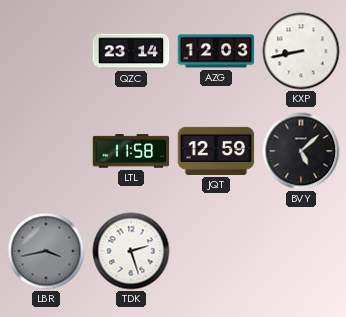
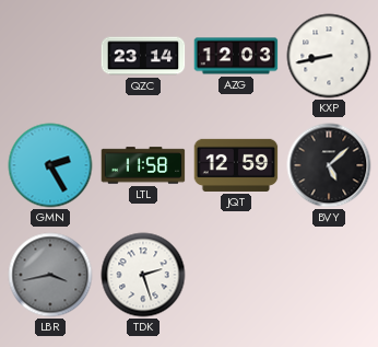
GMN: none -> 2:25 (50, 165)
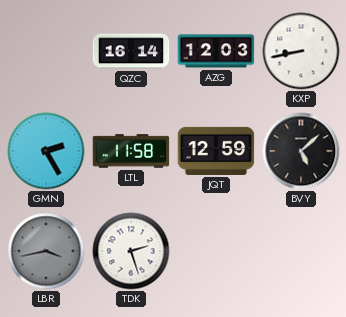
QZC: 23:14 -> 16:14 (131, 51)
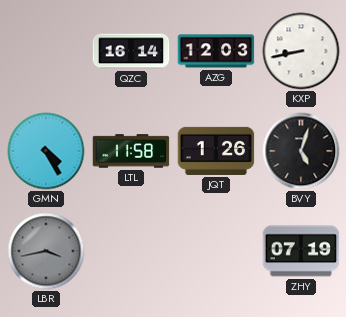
GMN: 2:25 -> 4:25 (46, 151)
JQT: 12:59 -> 1:26 (216, 151)
BVY: 5:08 -> 5:03 (301, 151)
TDK: 2:27 -> none (131, 251)
ZHY: none -> 07:19 (301, 251)
